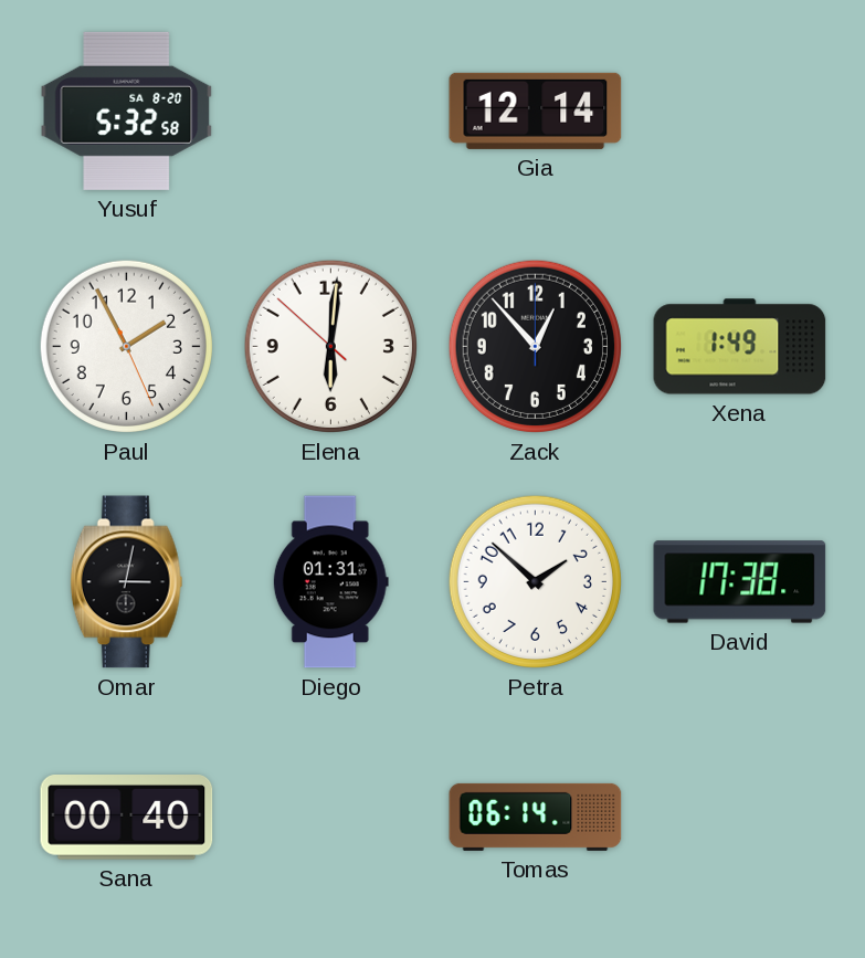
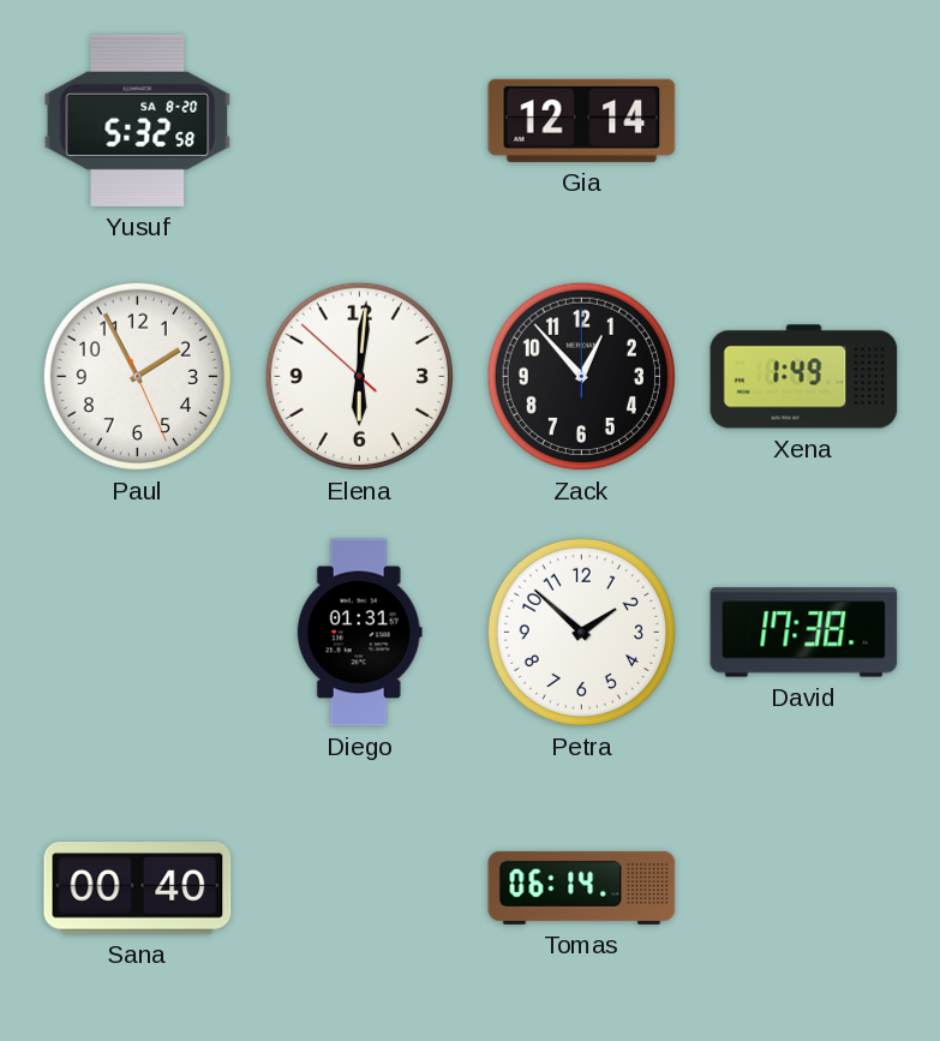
Omar: 3:02 -> none (127, 582)
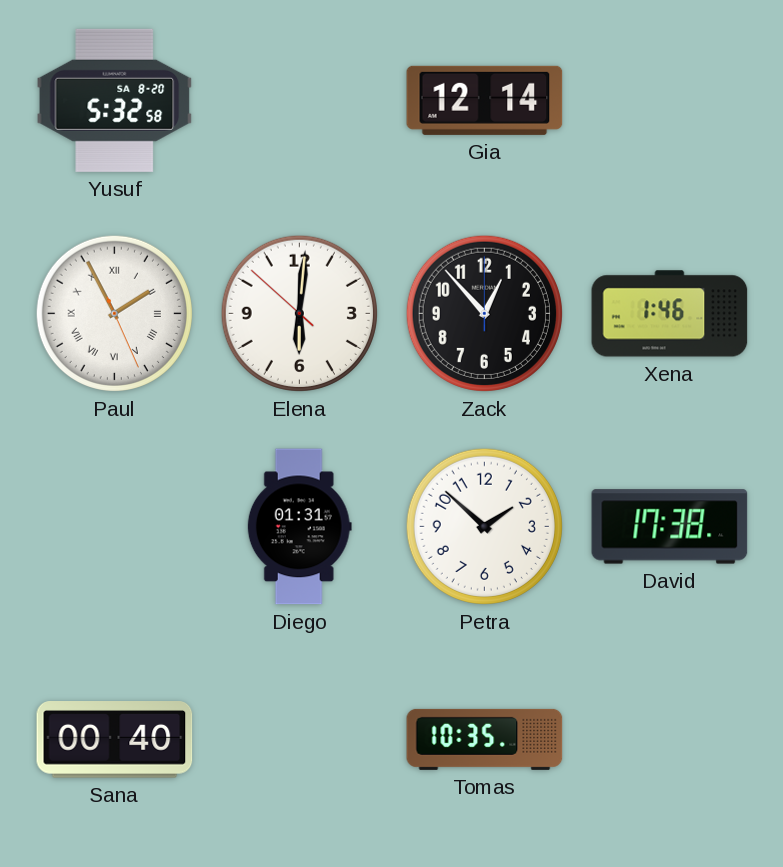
Paul numerals: Arabic -> Roman (114, 313)
Xena: 1:49 -> 1:46 (670, 314)
Tomas: 06:14 -> 10:35 (485, 739)
